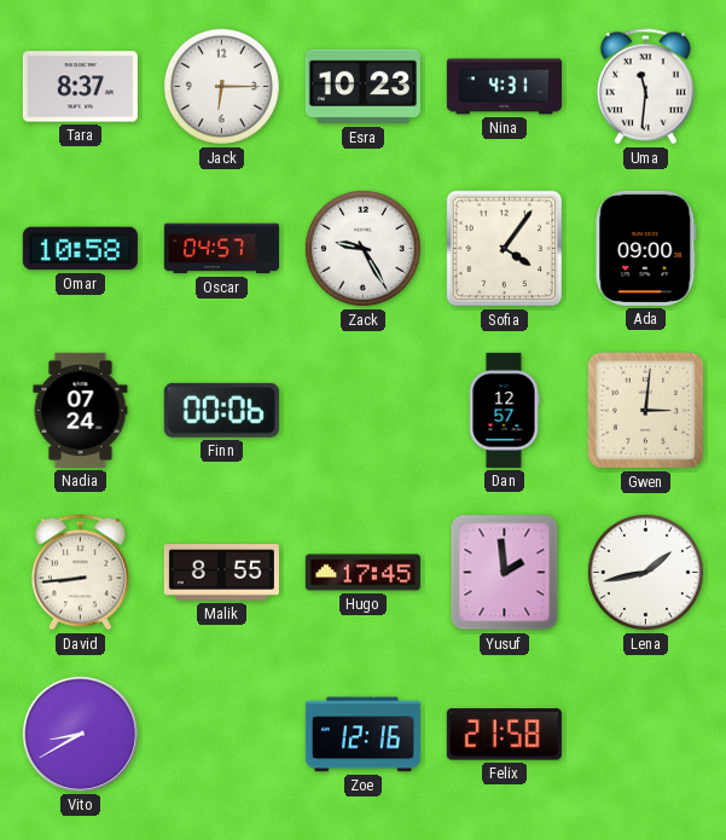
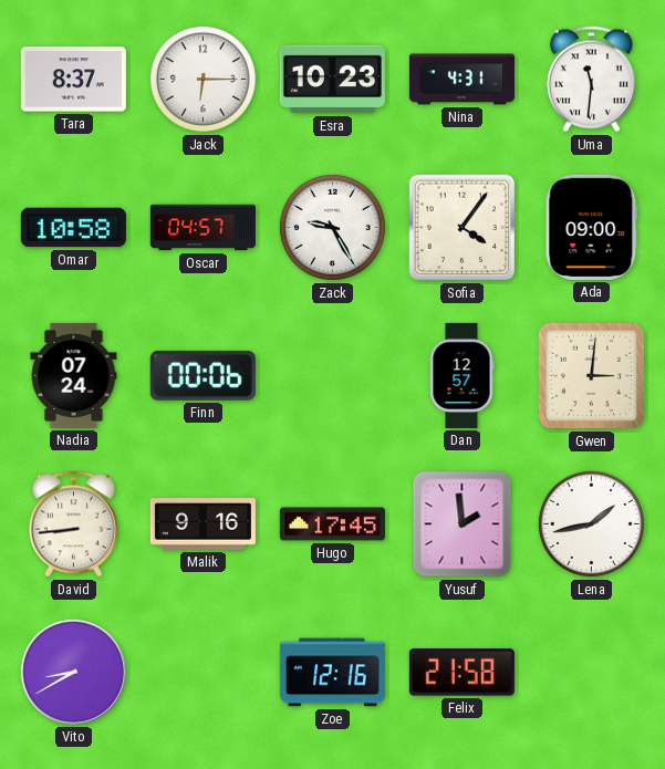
Malik: 8:55 -> 9:16 (202, 524)
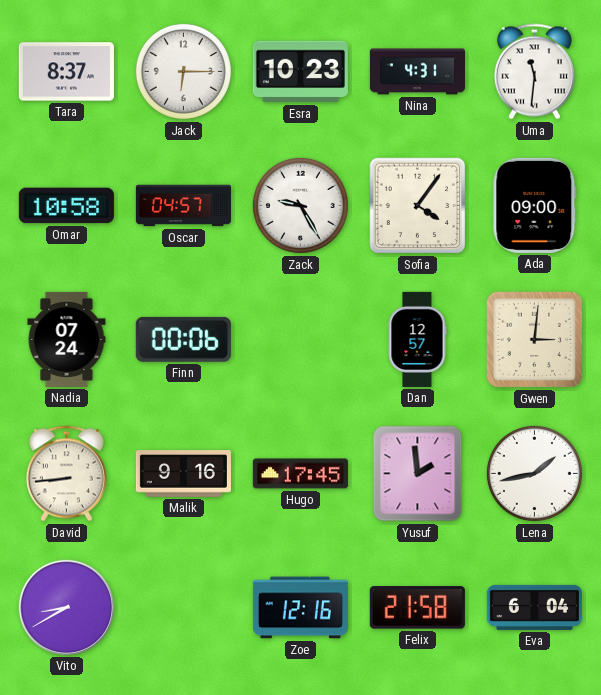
Eva: none -> 6:04 (534, 607)
